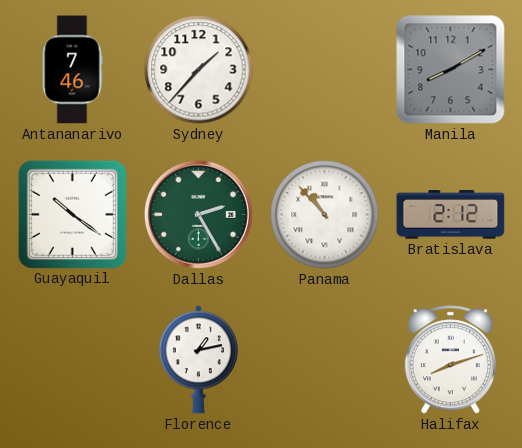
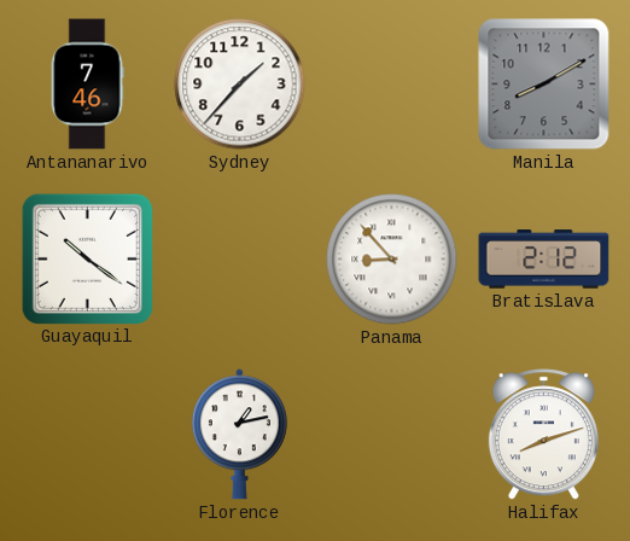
Dallas: 2:25 -> none (198, 214)
Panama: 10:53 -> 8:53 (392, 260)
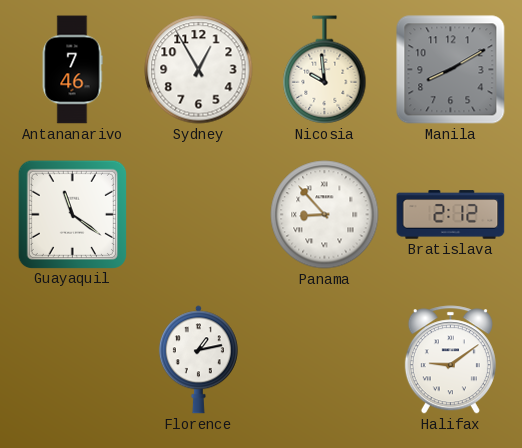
Sydney: 1:37 -> 12:55 (199, 70)
Nicosia: none -> 9:59 (325, 70)
Guayaquil: 10:21 -> 11:21 (72, 214)
Halifax: 8:12 -> 9:09 (450, 360)
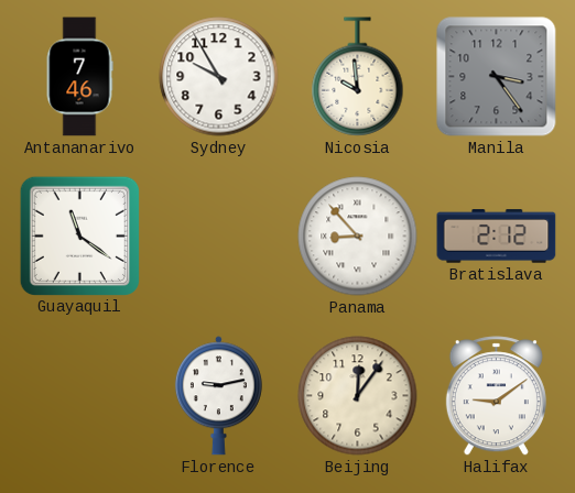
Sydney: 12:55 -> 9:55 (219, 77)
Manila: 8:10 -> 3:24 (497, 77)
Florence: 1:13 -> 9:13 (218, 396)
Beijing: none -> 12:06 (358, 396)
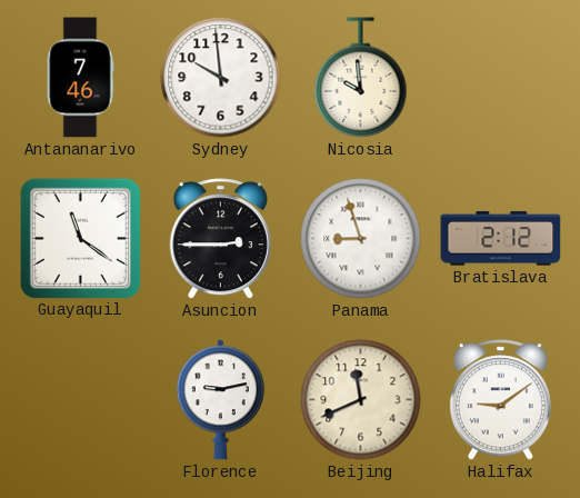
Sydney: 9:55 -> 9:59 (221, 78)
Manila: 3:24 -> none (497, 77)
Asuncion: none -> 2:45 (220, 239)
Panama: 8:53 -> 8:57 (361, 239)
Beijing: 12:06 -> 11:41 (361, 400)
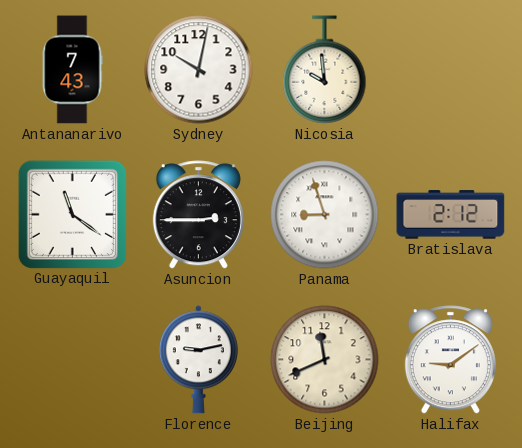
Antananarivo: 7:46 -> 7:43 (72, 70)
Sydney: 9:59 -> 10:02 (199, 70)
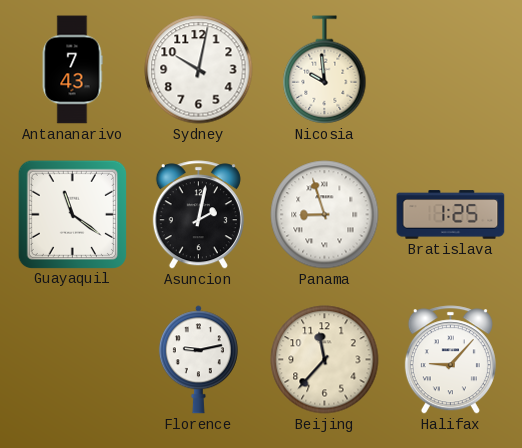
Asuncion: 2:45 -> 2:02 (198, 215)
Bratislava: 2:12 -> 1:25 (451, 215)
Beijing: 11:41 -> 11:37 (325, 360)
Halifax: 9:09 -> 9:07 (450, 360)
